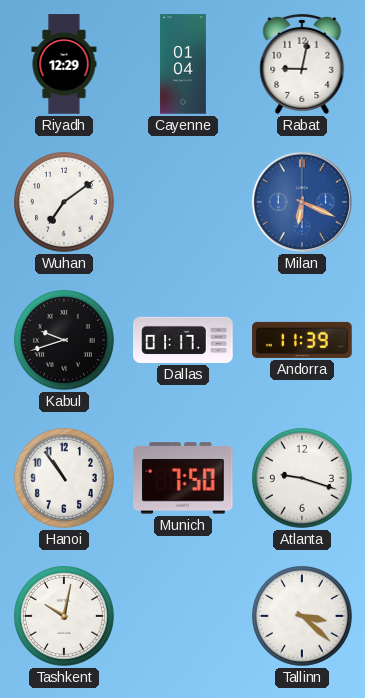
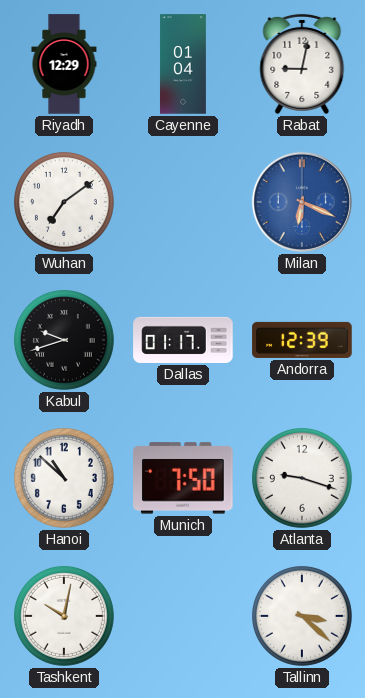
Andorra: 11:39 -> 12:39 (302, 340)
Hanoi: 10:54 -> 10:52 (64, 478)
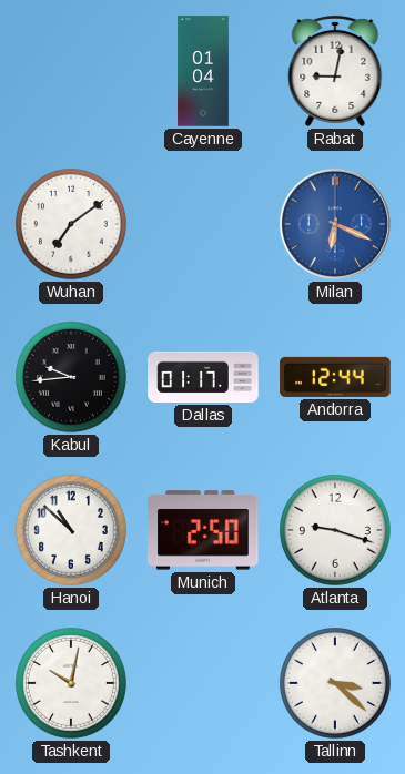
Riyadh: 12:29 -> none (64, 64)
Kabul: 9:42 -> 9:44 (71, 377)
Andorra: 12:39 -> 12:44 (335, 377)
Munich: 7:50 -> 2:50 (203, 530)
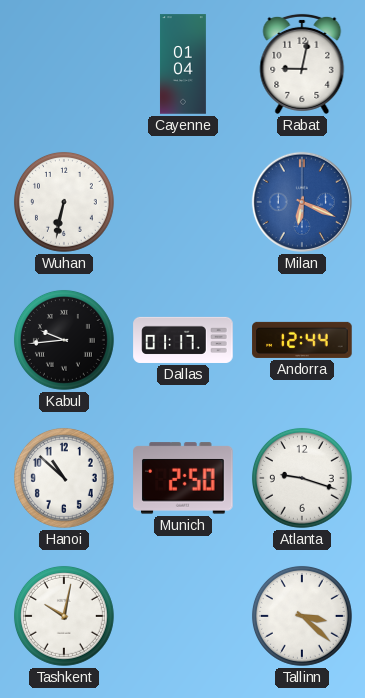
Wuhan: 7:09 -> 6:32 (64, 202)
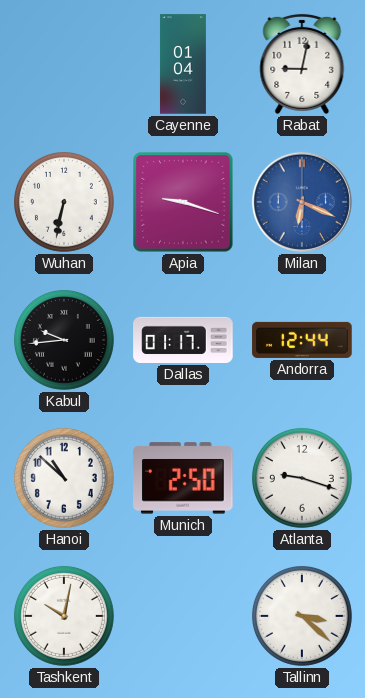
Apia: none -> 9:18 (183, 202)
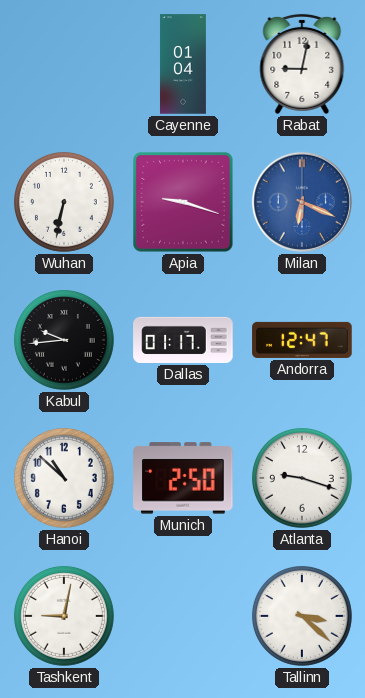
Andorra: 12:44 -> 12:47 (302, 340)
Tashkent: 10:02 -> 9:02 (64, 616)
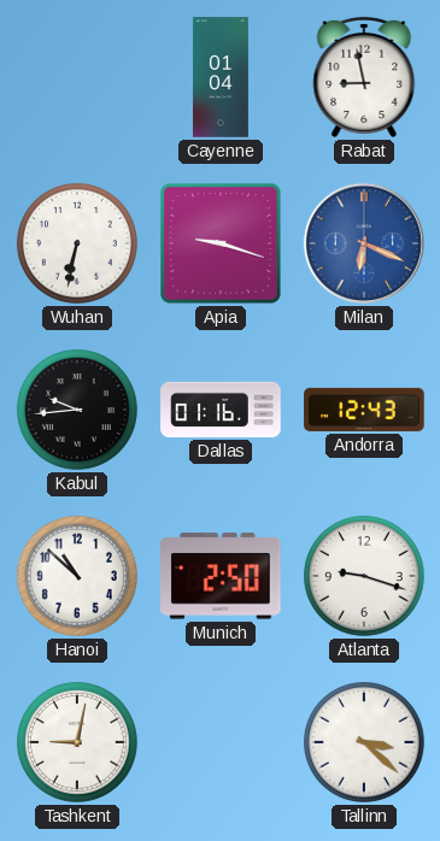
Rabat: 9:02 -> 8:58 (364, 77)
Dallas: 01:17 -> 01:16 (221, 410)
Andorra: 12:47 -> 12:43 (364, 410)
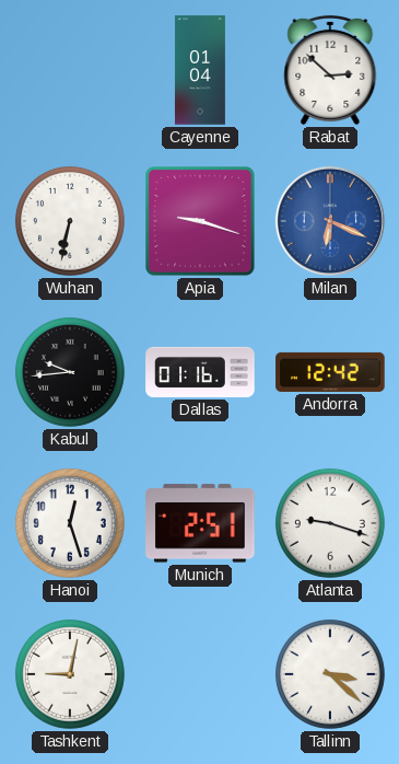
Rabat: 8:58 -> 2:52 (330, 70)
Andorra: 12:43 -> 12:42 (330, 372)
Hanoi: 10:52 -> 12:27 (70, 523)
Munich: 2:50 -> 2:51 (200, 523)
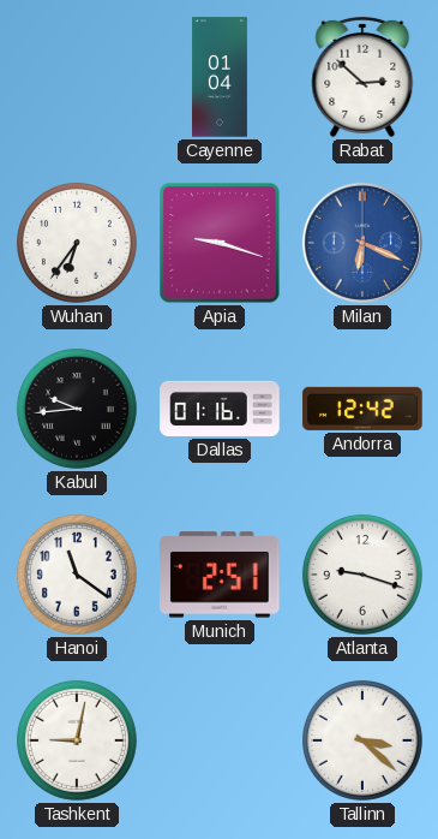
Wuhan: 6:32 -> 6:36 (77, 243)
Hanoi: 12:27 -> 11:21 (77, 575)
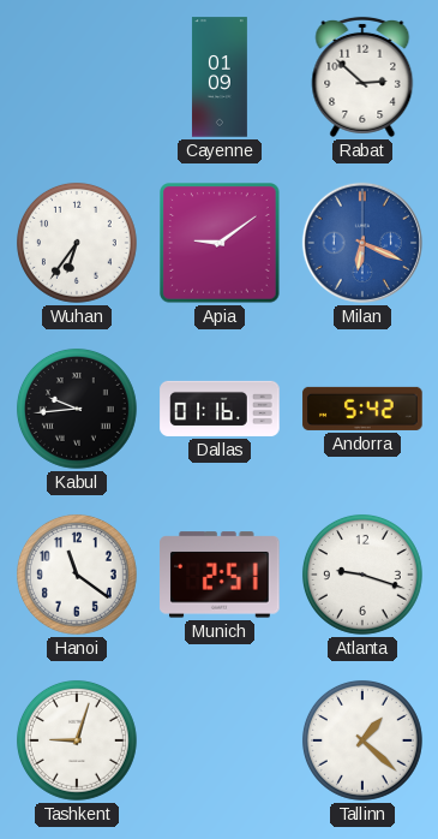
Cayenne: 01:04 -> 01:09 (220, 77)
Apia: 9:18 -> 9:09 (220, 243)
Andorra: 12:42 -> 5:42 (362, 409)
Tashkent: 9:02 -> 9:03 (77, 740)
Tallinn: 3:22 -> 1:22 (362, 740)
